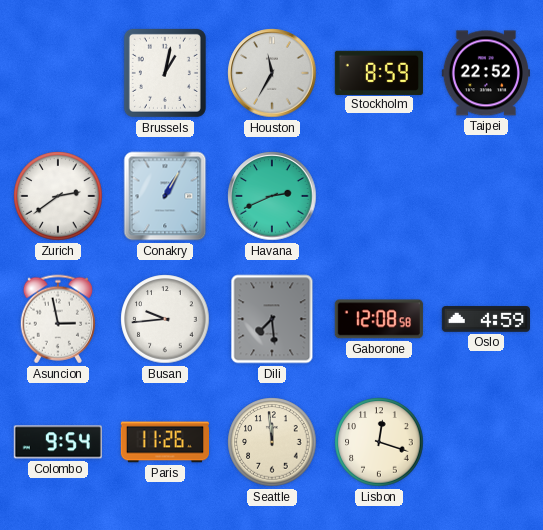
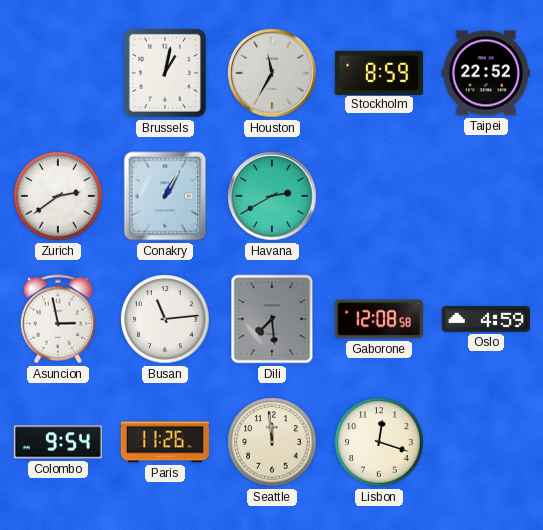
Havana: 2:41 -> 2:40 (272, 196)
Busan: 9:44 -> 11:14 (165, 319)
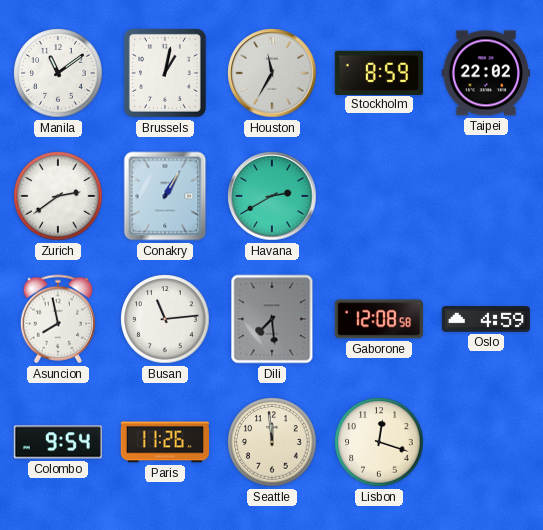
Manila: none -> 11:09 (58, 73)
Taipei: 22:52 -> 22:02 (486, 73)
Asuncion: 2:58 -> 7:58 (57, 319)
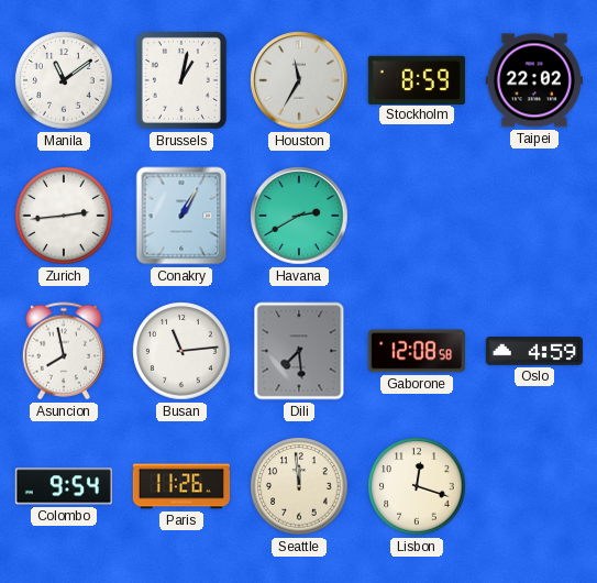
Zurich: 2:39 -> 2:44 (64, 216)
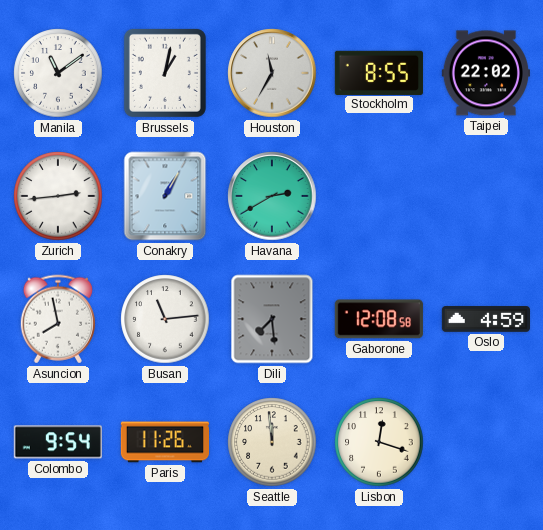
Stockholm: 8:59 -> 8:55 (379, 72)
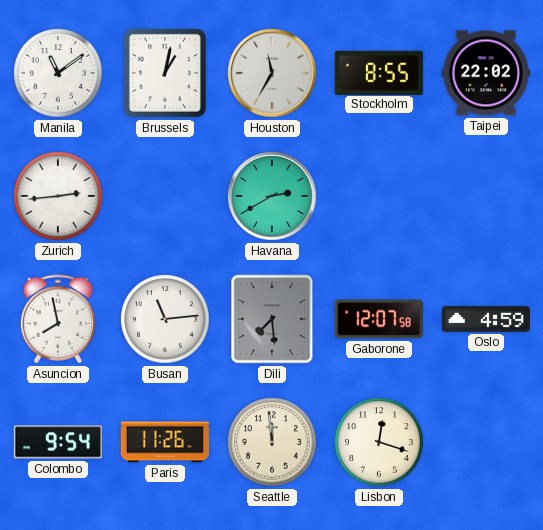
Conakry: 1:05 -> none (165, 196)
Gaborone: 12:08 -> 12:07 (379, 319)
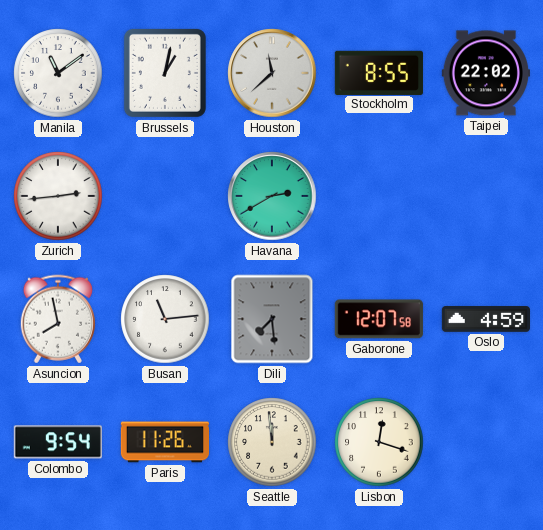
Houston: 11:35 -> 11:38 (272, 73)
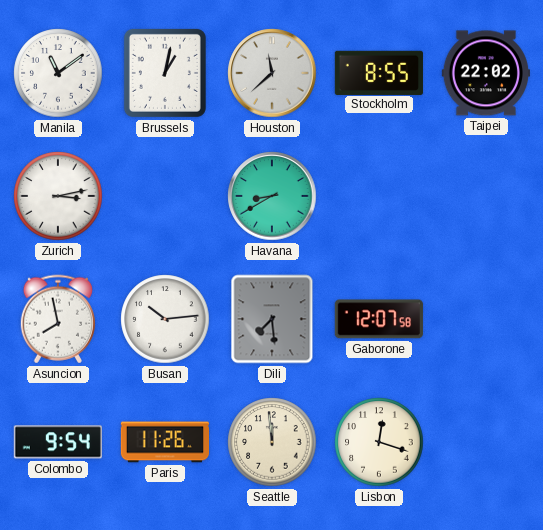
Zurich: 2:44 -> 3:13 (58, 196)
Havana: 2:40 -> 8:40 (272, 196)
Busan: 11:14 -> 10:14 (165, 319)
Oslo: 4:59 -> none (485, 319)
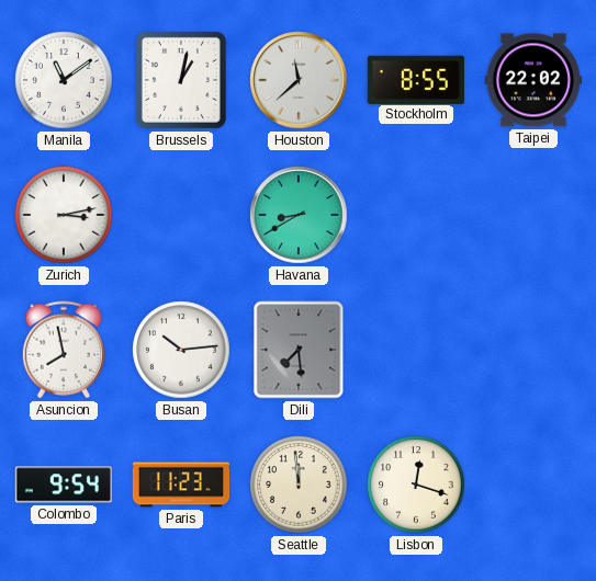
Gaborone: 12:07 -> none (379, 319)
Paris: 11:26 -> 11:23 (180, 485)
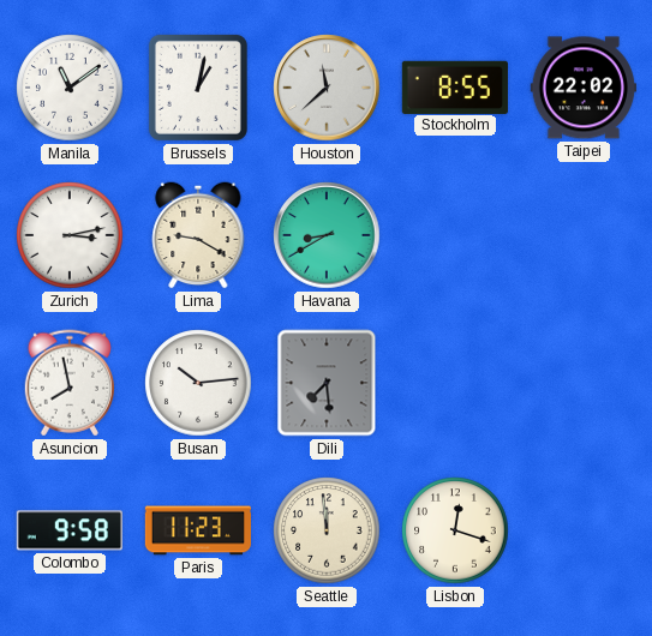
Lima: none -> 9:20 (198, 235)
Colombo: 9:54 -> 9:58 (70, 530)
